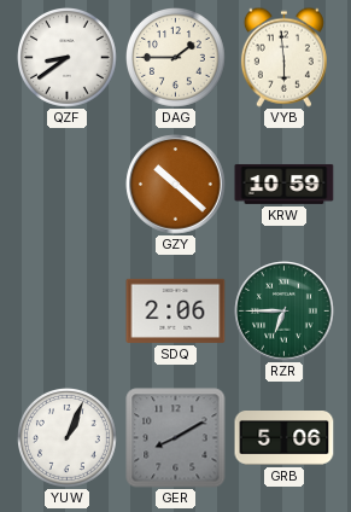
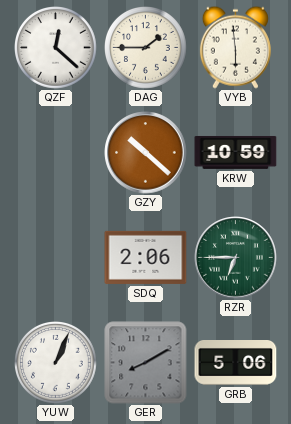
QZF: 8:39 -> 12:22 (56, 48)
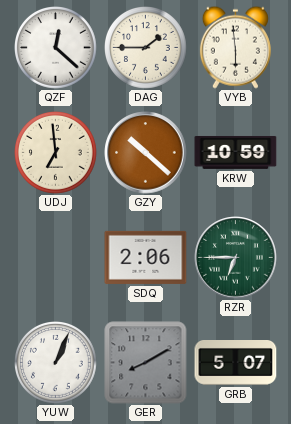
UDJ: none -> 6:59 (56, 153)
GRB: 5:06 -> 5:07 (236, 363)
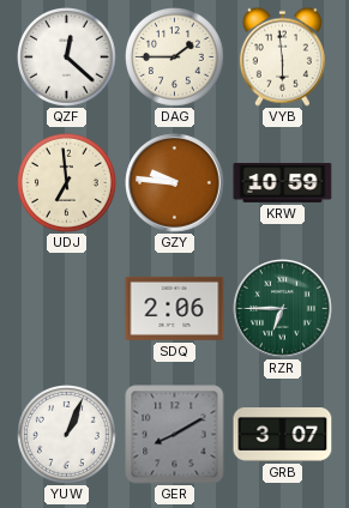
GZY: 10:22 -> 9:46 (175, 183)
GRB: 5:07 -> 3:07 (283, 435)
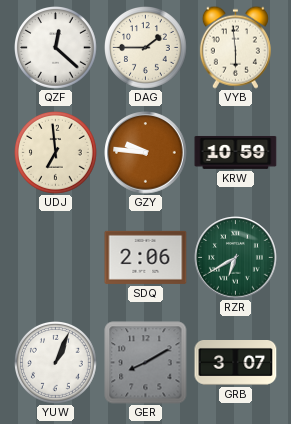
RZR: 6:45 -> 6:40 (236, 258)
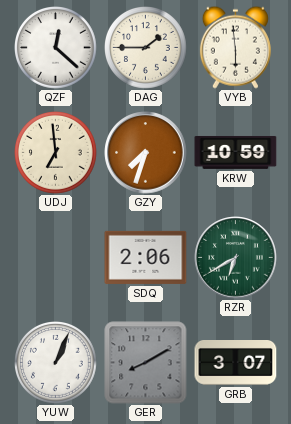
GZY: 9:46 -> 7:33 (146, 153)
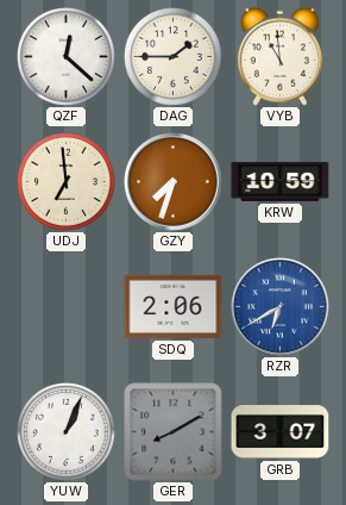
VYB: 5:59 -> 10:59 (279, 56)
RZR dial: green -> blue (281, 307)
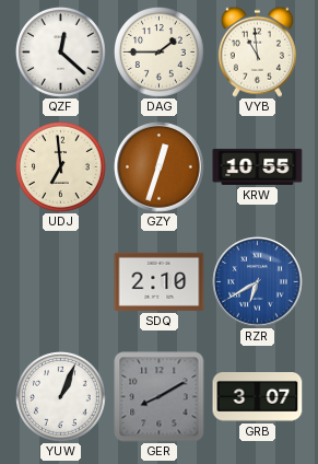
GZY: 7:33 -> 12:33 (160, 167)
KRW: 10:59 -> 10:55 (258, 166)
SDQ: 2:06 -> 2:10 (160, 281)
